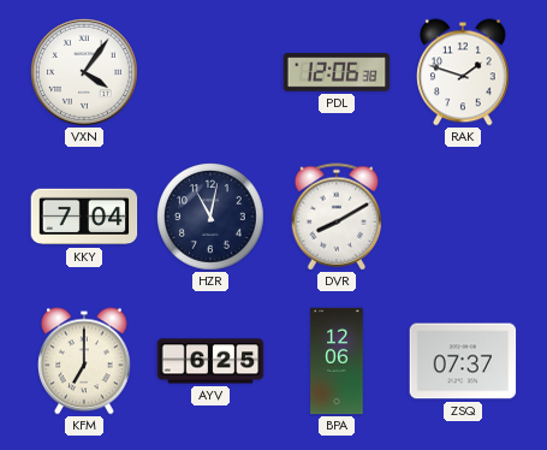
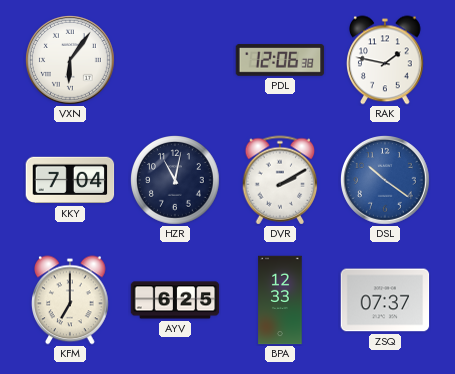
VXN: 4:06 -> 6:06 (71, 61)
RAK: 1:48 -> 1:47 (386, 60)
DVR: 8:10 -> 2:10 (280, 180)
DSL: none -> 10:21 (386, 181)
BPA: 12:06 -> 12:33 (280, 300)
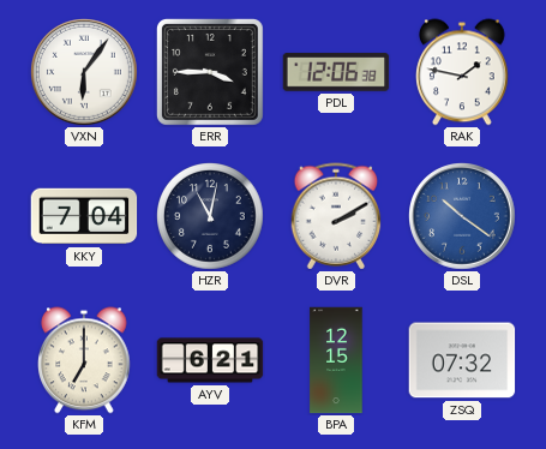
ERR: none -> 3:45 (210, 72)
AYV: 6:25 -> 6:21 (210, 360)
BPA: 12:33 -> 12:15 (336, 360)
ZSQ: 07:37 -> 07:32 (462, 360)
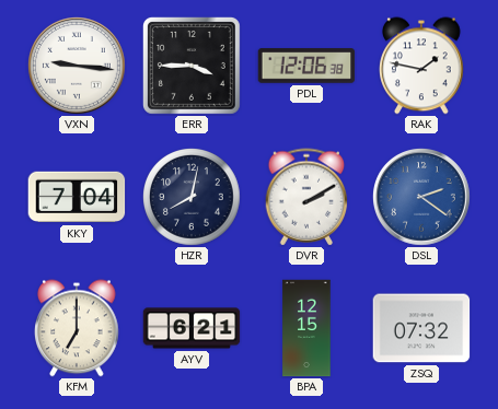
VXN: 6:06 -> 9:16 (78, 67)
HZR: 11:02 -> 8:02 (193, 198)
DSL: 10:21 -> 2:21 (422, 198)
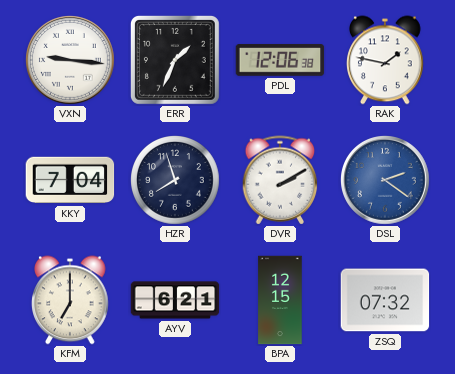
ERR: 3:45 -> 1:34 (175, 60)
HZR: 8:02 -> 7:57 (176, 181)
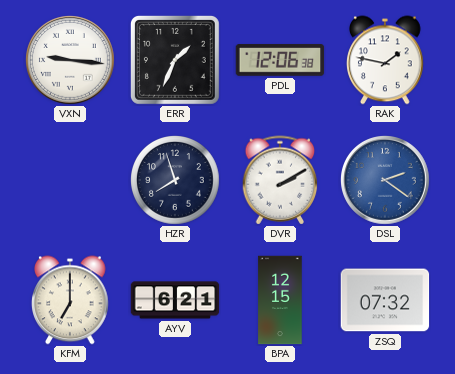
KKY: 7:04 -> none (70, 180)
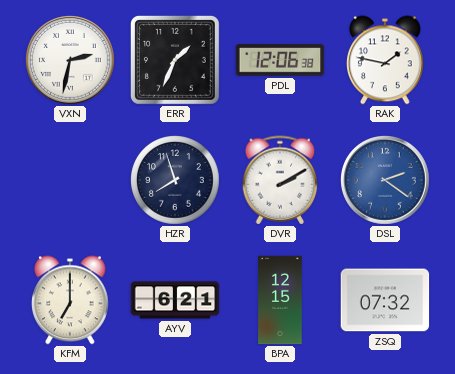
VXN: 9:16 -> 2:32 (71, 61)
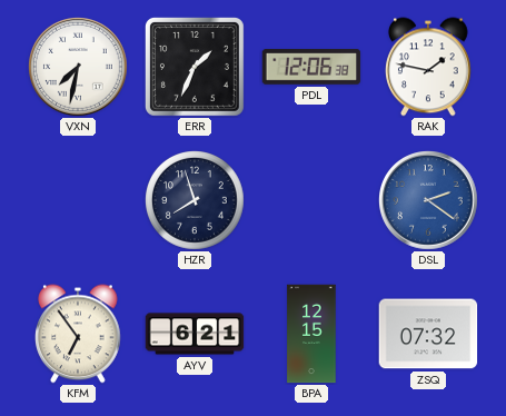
VXN: 2:32 -> 7:32 (79, 68)
DVR: 2:10 -> none (280, 180)
KFM: 7:00 -> 6:54 (79, 334)
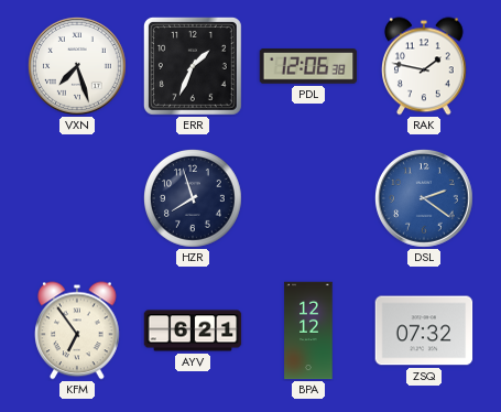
VXN: 7:32 -> 7:27 (78, 67)
BPA: 12:15 -> 12:12 (308, 330)
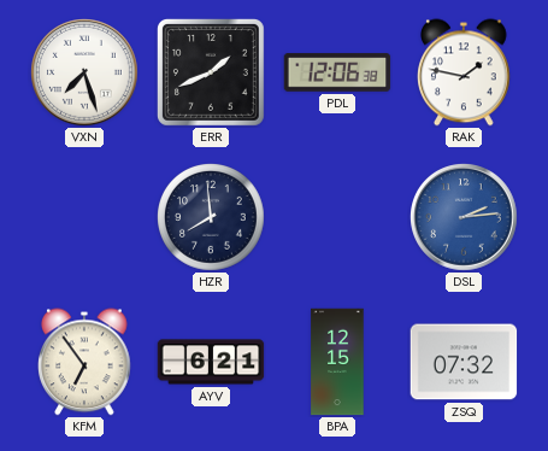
ERR: 1:34 -> 1:41 (211, 72)
HZR: 7:57 -> 7:59 (212, 218)
DSL: 2:21 -> 2:14 (465, 218)
BPA: 12:12 -> 12:15 (337, 362)
